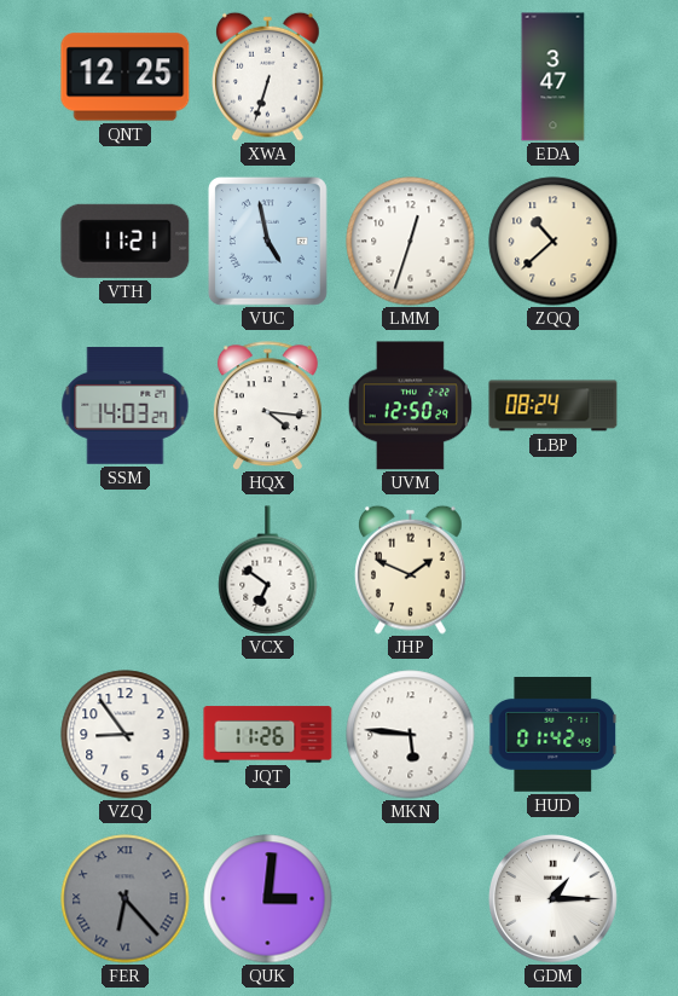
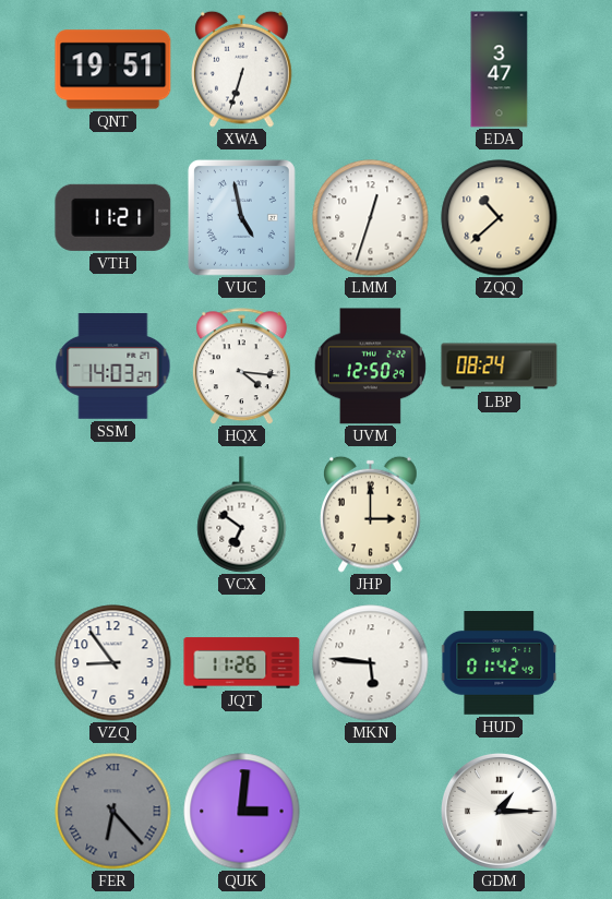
QNT: 12:25 -> 19:51 (113, 70)
JHP: 1:49 -> 3:00 (371, 514)
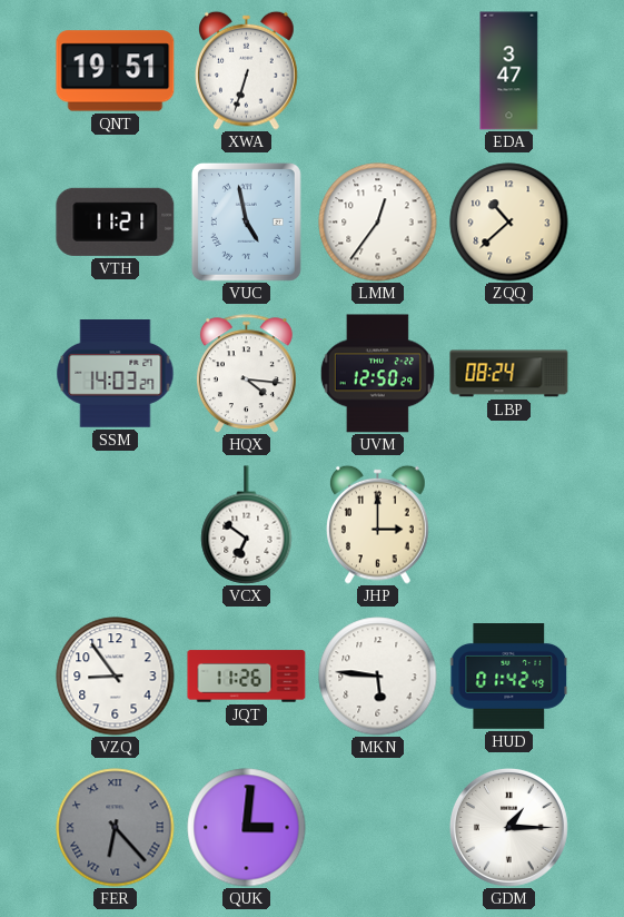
LMM: 12:33 -> 12:36 (378, 223)
